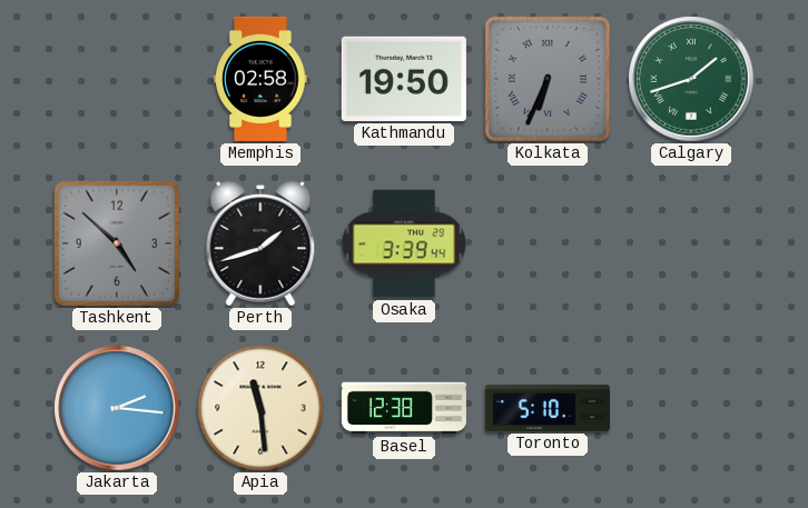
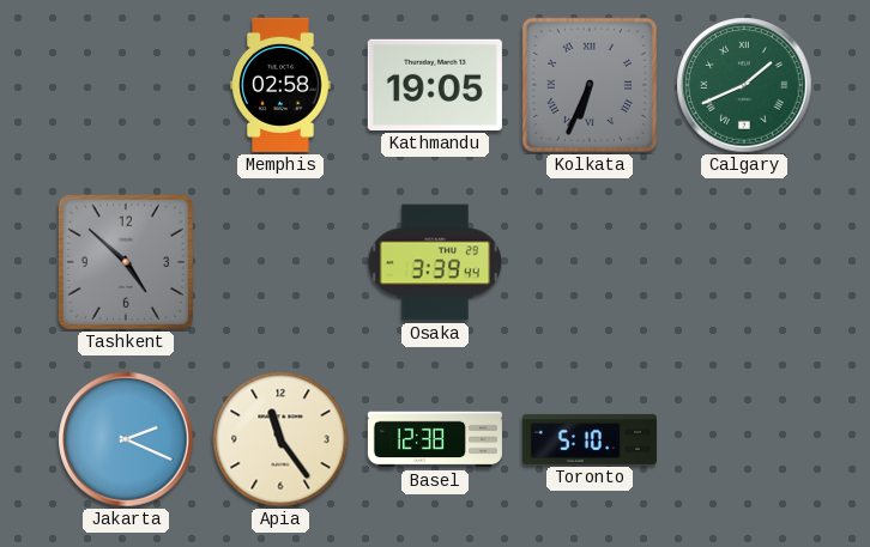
Kathmandu: 19:50 -> 19:05 (435, 85)
Calgary: 1:42 -> 1:41 (744, 85)
Perth: 1:42 -> none (260, 245)
Jakarta: 2:16 -> 2:19 (126, 439)
Apia: 11:29 -> 11:24 (280, 439)
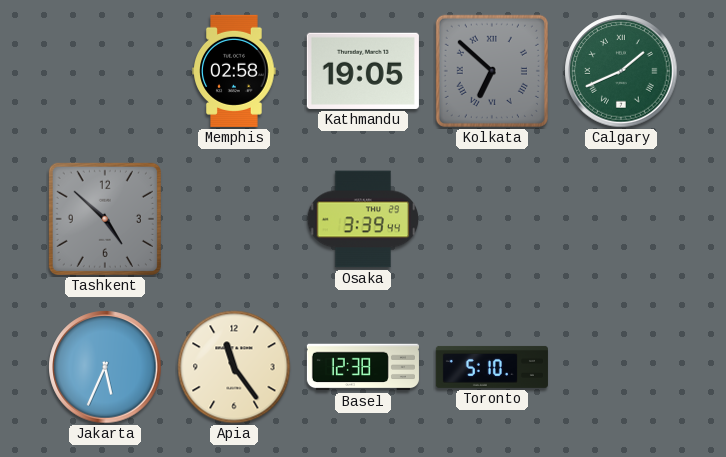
Kolkata: 6:34 -> 6:52 (492, 71)
Jakarta: 2:19 -> 5:34 (105, 367)
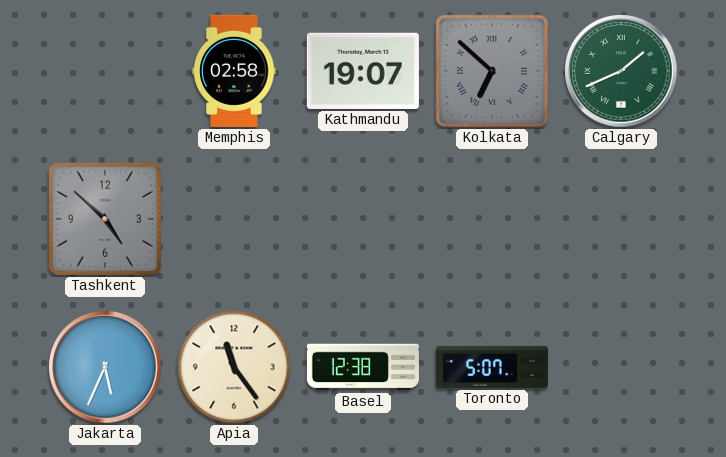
Kathmandu: 19:05 -> 19:07 (363, 71)
Osaka: 3:39 -> none (363, 219)
Toronto: 5:10 -> 5:07 (492, 367)
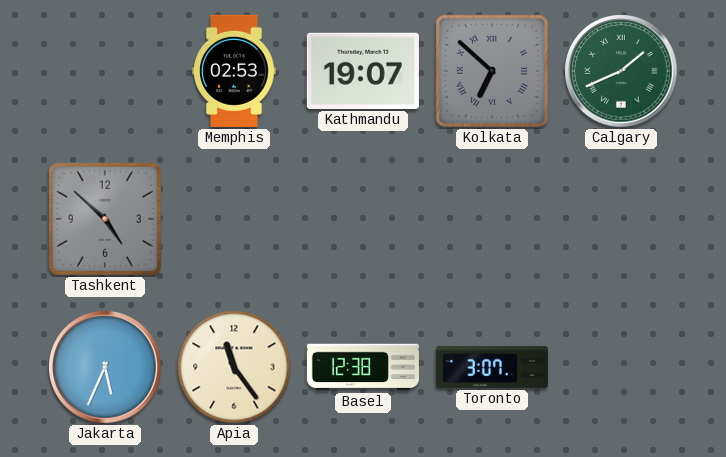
Memphis: 02:58 -> 02:53 (234, 71)
Toronto: 5:07 -> 3:07 (492, 367)
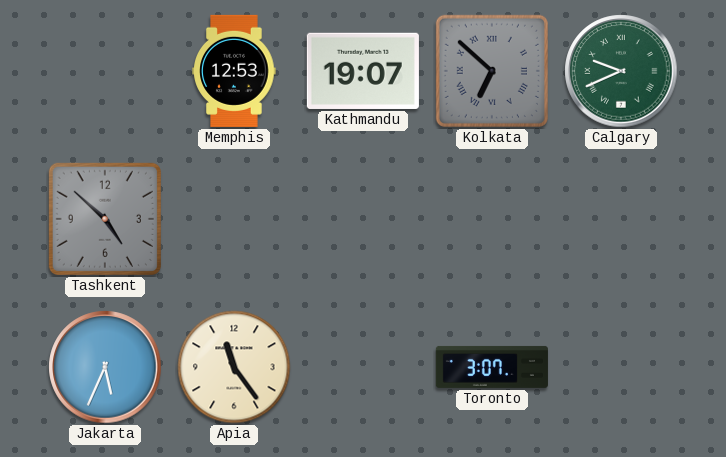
Memphis: 02:53 -> 12:53 (234, 71)
Calgary: 1:41 -> 9:41 (621, 71)
Basel: 12:38 -> none (363, 367)
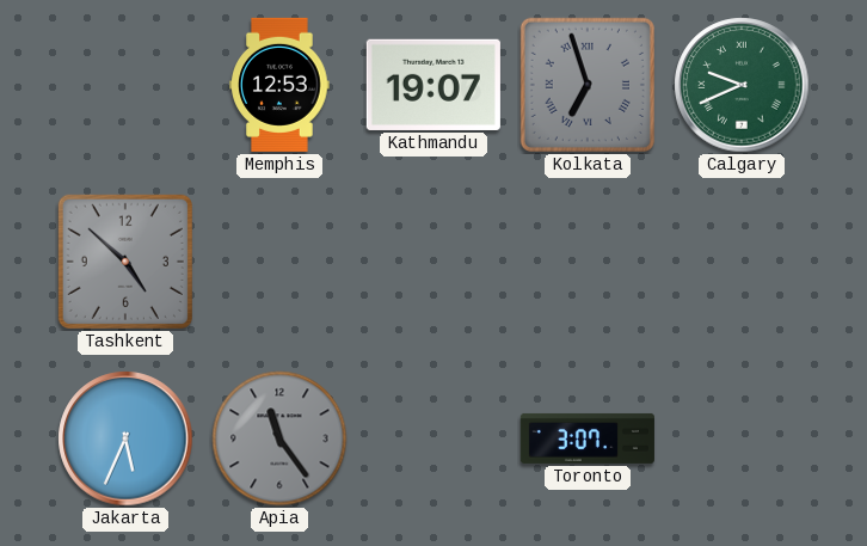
Kolkata: 6:52 -> 6:57 (588, 85)
Apia dial: cream -> grey (279, 438)
